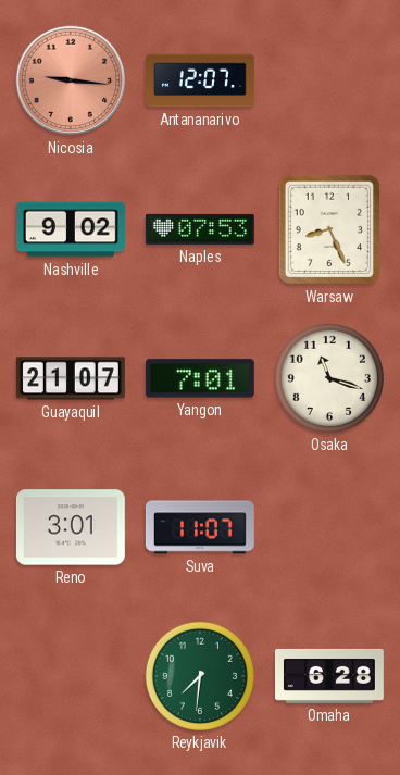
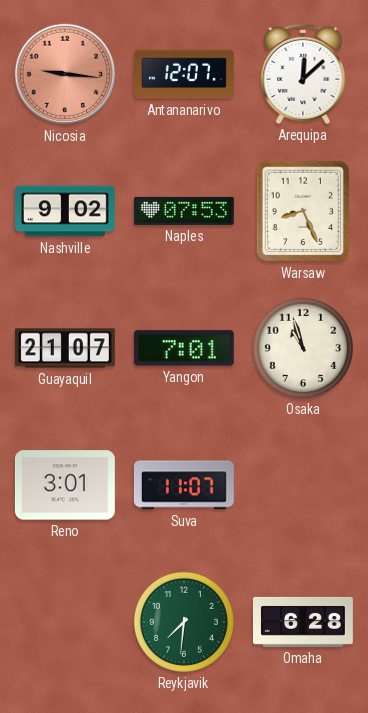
Arequipa: none -> 12:08 (303, 74)
Osaka: 11:18 -> 10:57 (303, 348)
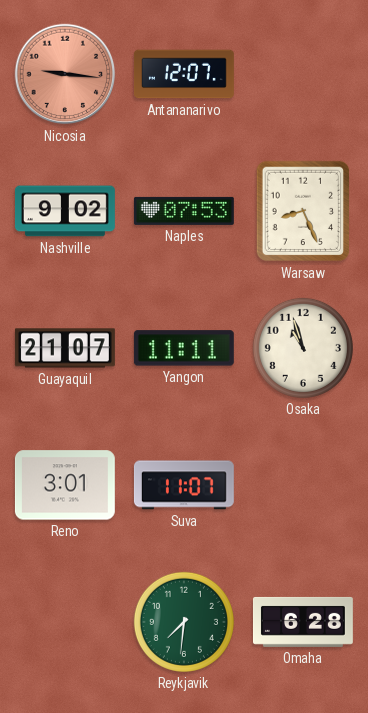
Arequipa: 12:08 -> none (303, 74)
Yangon: 7:01 -> 11:11 (184, 348)
